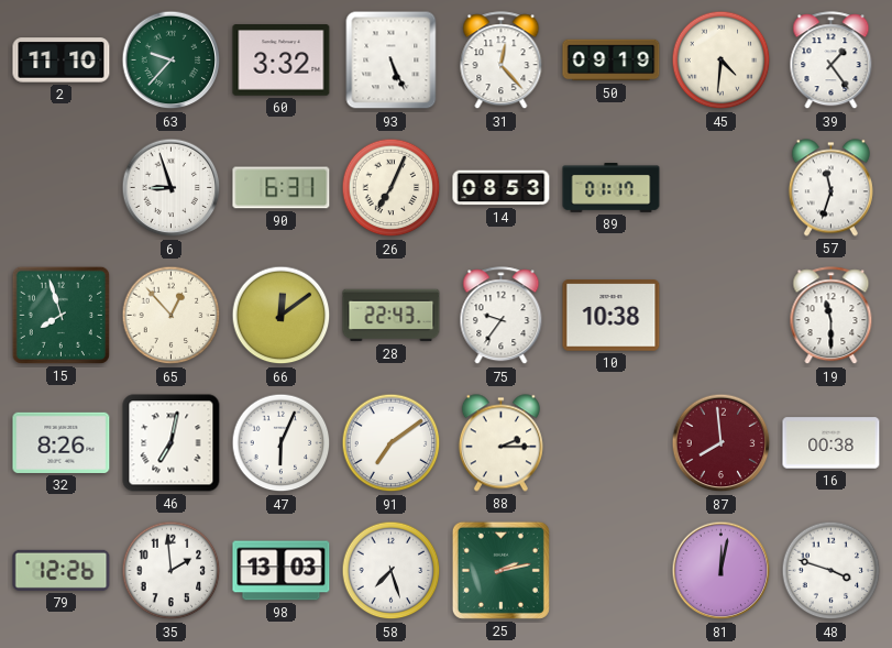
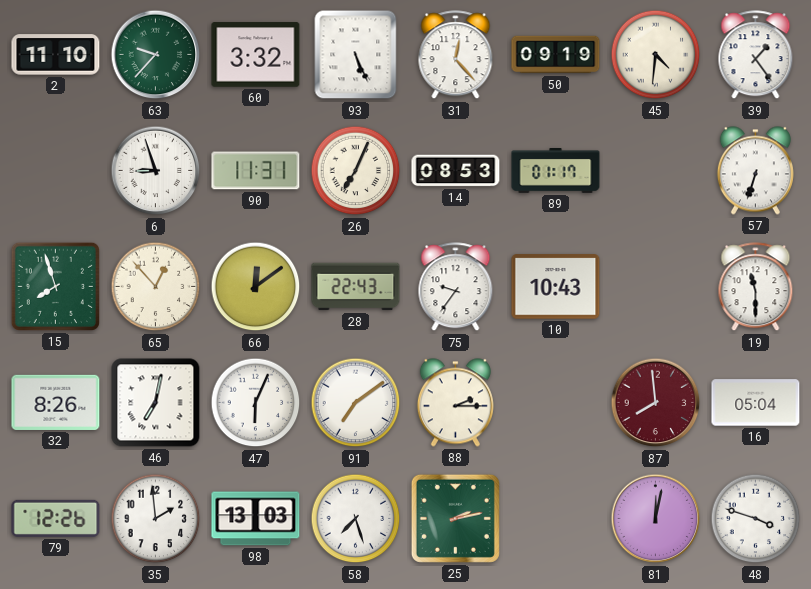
90: 6:31 -> 11:31 (256, 171)
57: 11:33 -> 6:33 (755, 171)
10: 10:38 -> 10:43 (556, 287)
16: 00:38 -> 05:04 (756, 403)
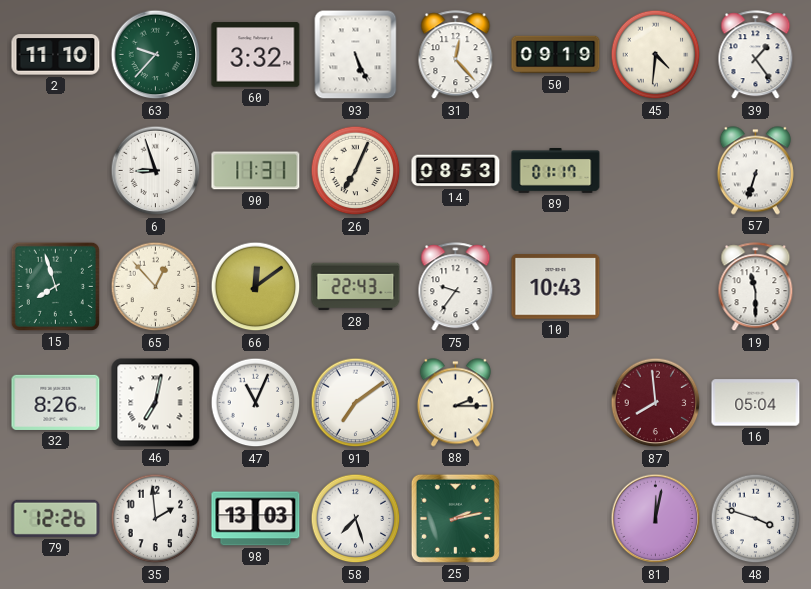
47: 6:04 -> 11:04 (256, 403)
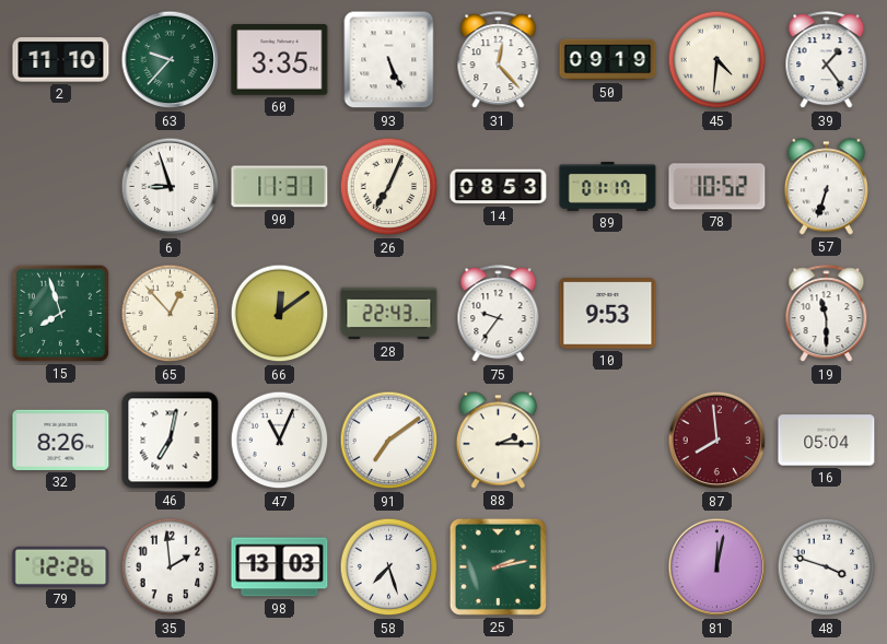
60: 3:32 -> 3:35 (280, 60)
78: none -> 10:52 (717, 187)
10: 10:43 -> 9:53 (608, 314)
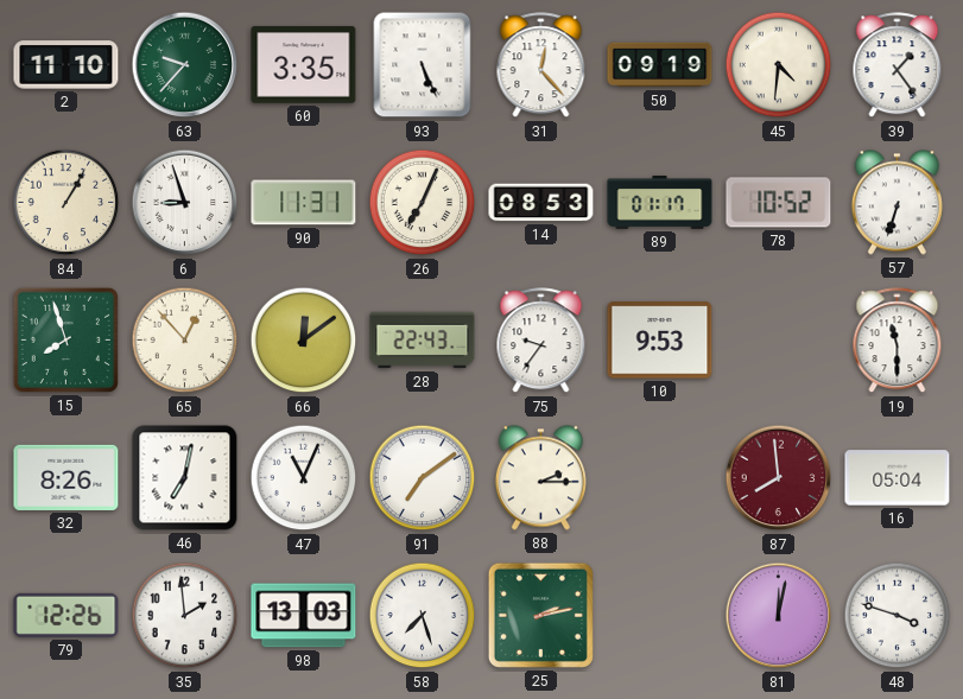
84: none -> 1:05 (66, 203)
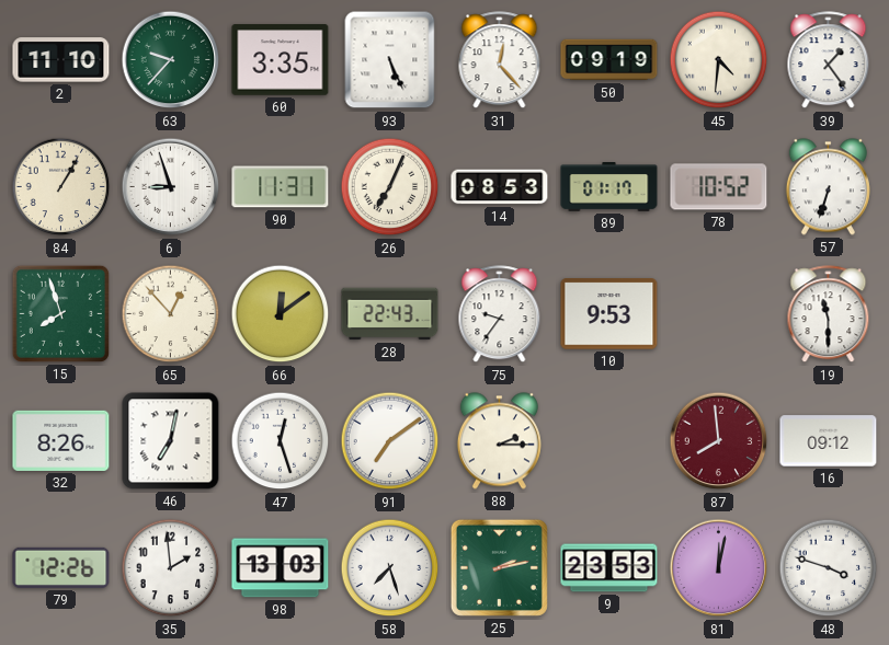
47: 11:04 -> 12:27 (281, 441)
16: 05:04 -> 09:12 (829, 441)
9: none -> 23:53 (609, 568)
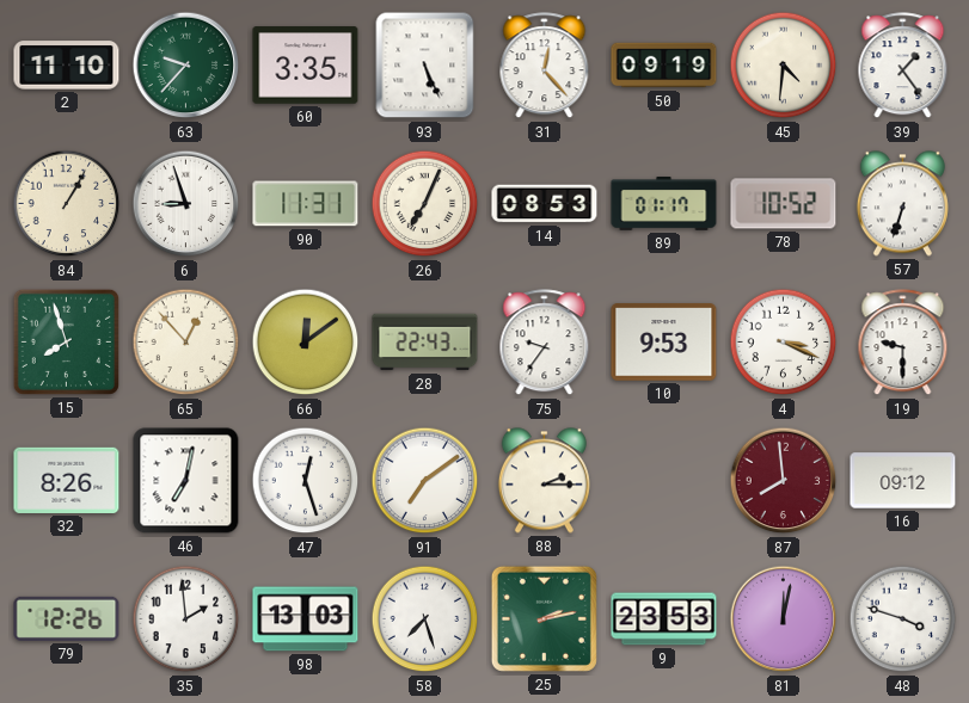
4: none -> 3:19 (784, 343)
19: 11:30 -> 9:30 (903, 343)
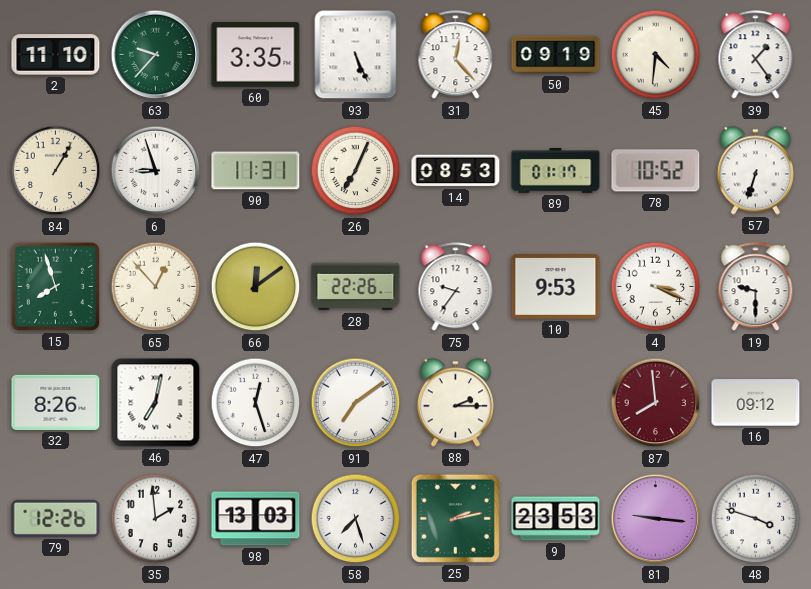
28: 22:43 -> 22:26 (356, 287)
81: 12:02 -> 9:16 (656, 519)
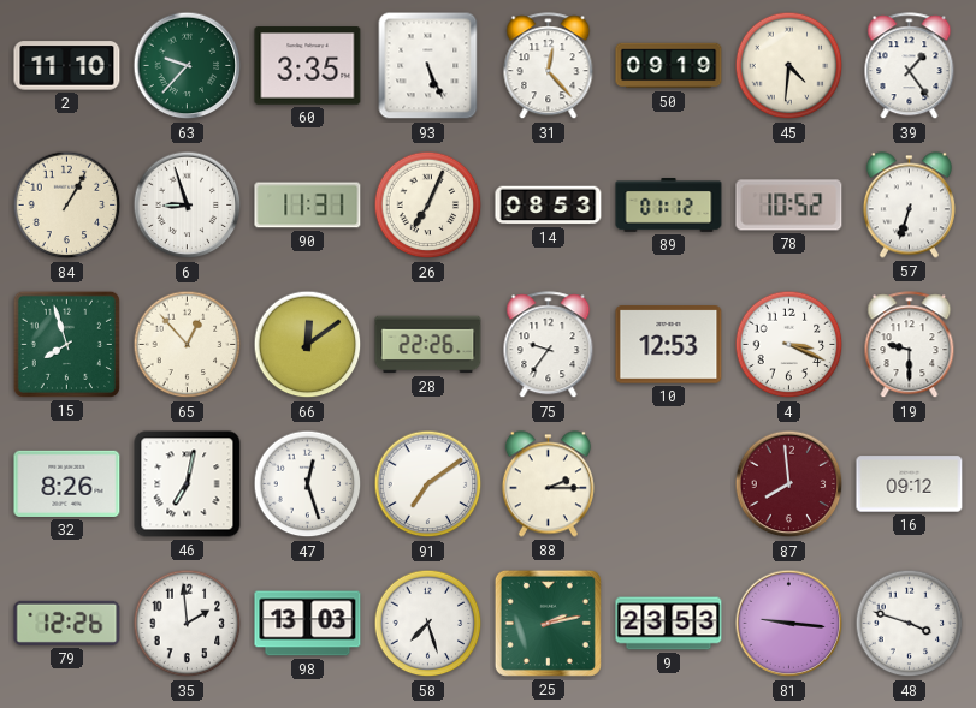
89: 01:17 -> 01:12 (669, 206)
10: 9:53 -> 12:53 (669, 345)
